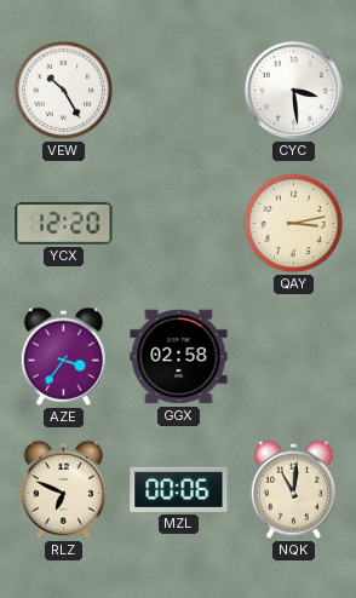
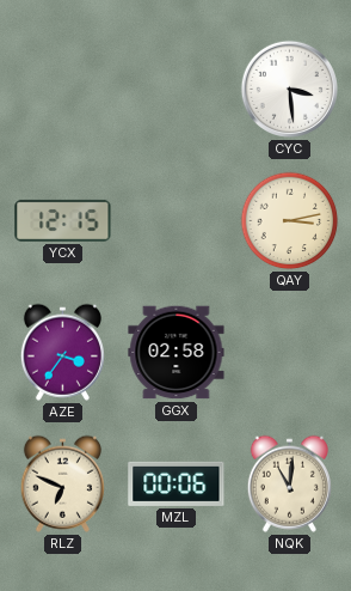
VEW: 10:25 -> none (64, 91)
YCX: 12:20 -> 12:15 (63, 220)
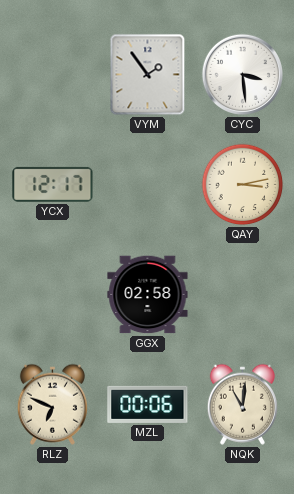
VYM: none -> 1:54 (148, 75)
YCX: 12:15 -> 12:17 (53, 184)
AZE: 3:36 -> none (62, 352)
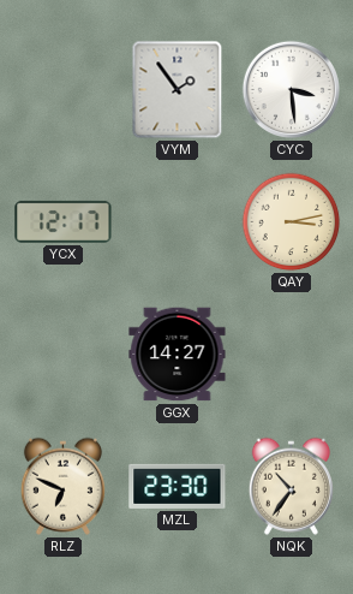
GGX: 02:58 -> 14:27 (178, 355)
MZL: 00:06 -> 23:30 (178, 486)
NQK: 11:01 -> 10:36 (291, 486)
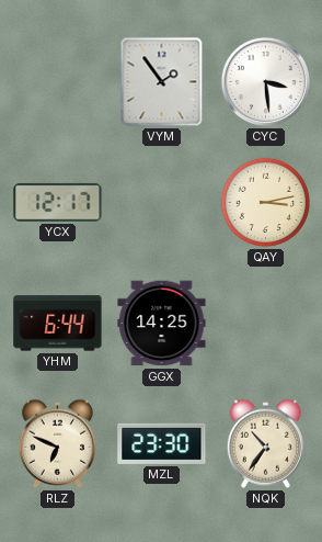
YHM: none -> 6:44 (58, 324)
GGX: 14:27 -> 14:25 (162, 324)
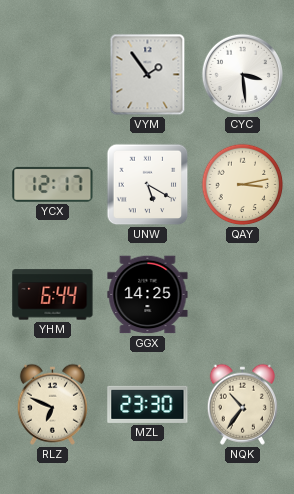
UNW: none -> 5:20 (148, 185)
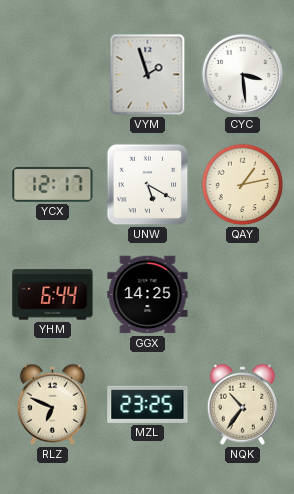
VYM: 1:54 -> 1:57 (148, 75)
QAY: 3:13 -> 1:13 (243, 185)
MZL: 23:30 -> 23:25 (148, 404)
